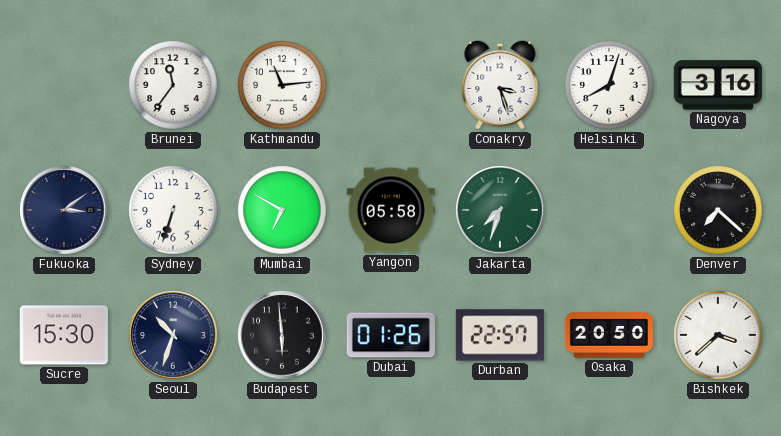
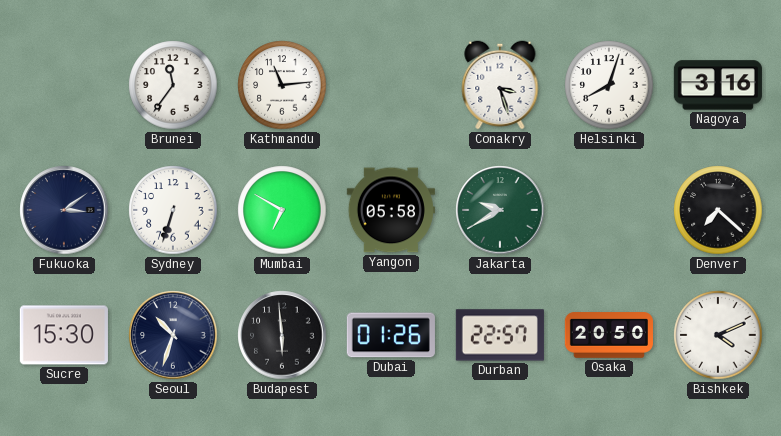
Jakarta: 7:33 -> 9:40 (500, 210)
Bishkek: 3:38 -> 4:11 (718, 335)
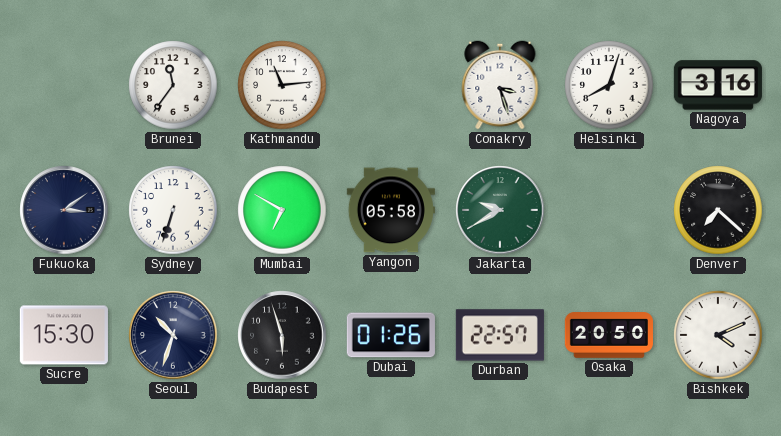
Budapest: 5:59 -> 5:57 (282, 335)
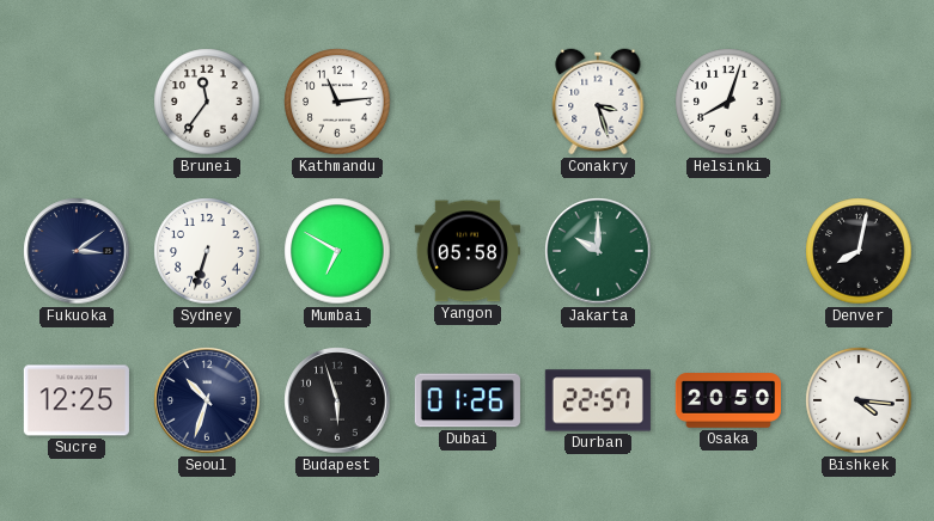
Nagoya: 3:16 -> none (718, 85)
Jakarta: 9:40 -> 10:00 (598, 251)
Denver: 7:22 -> 8:02 (859, 251)
Sucre: 15:30 -> 12:25 (77, 400)
Bishkek: 4:11 -> 4:16 (859, 400)
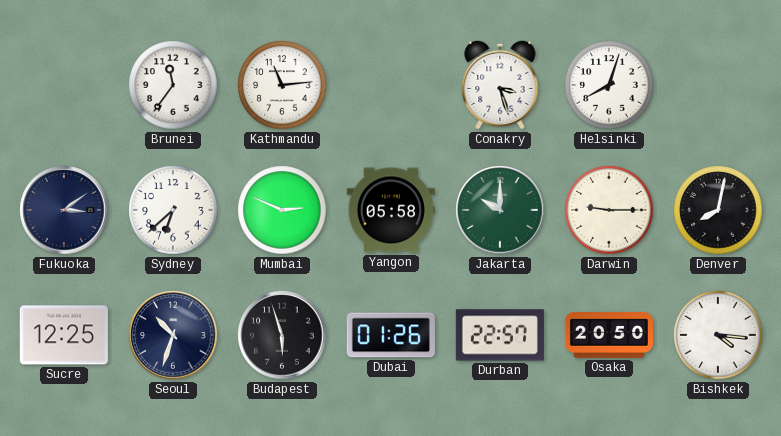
Sydney: 6:33 -> 6:38 (173, 210)
Mumbai: 6:50 -> 2:49 (282, 210)
Darwin: none -> 9:15 (609, 210)
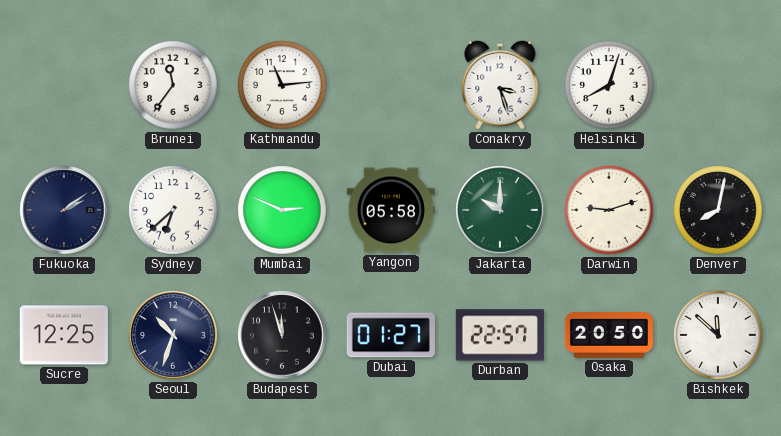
Fukuoka: 3:09 -> 2:09 (64, 210)
Darwin: 9:15 -> 9:12 (609, 210)
Budapest: 5:57 -> 11:57 (282, 335)
Dubai: 01:26 -> 01:27 (391, 335)
Bishkek: 4:16 -> 11:52 (718, 335)
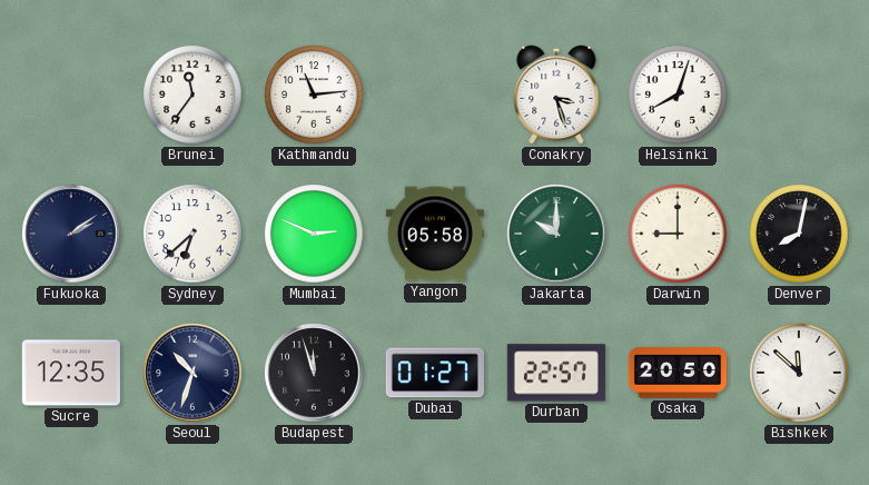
Darwin: 9:12 -> 9:00 (678, 234)
Sucre: 12:25 -> 12:35 (71, 373)
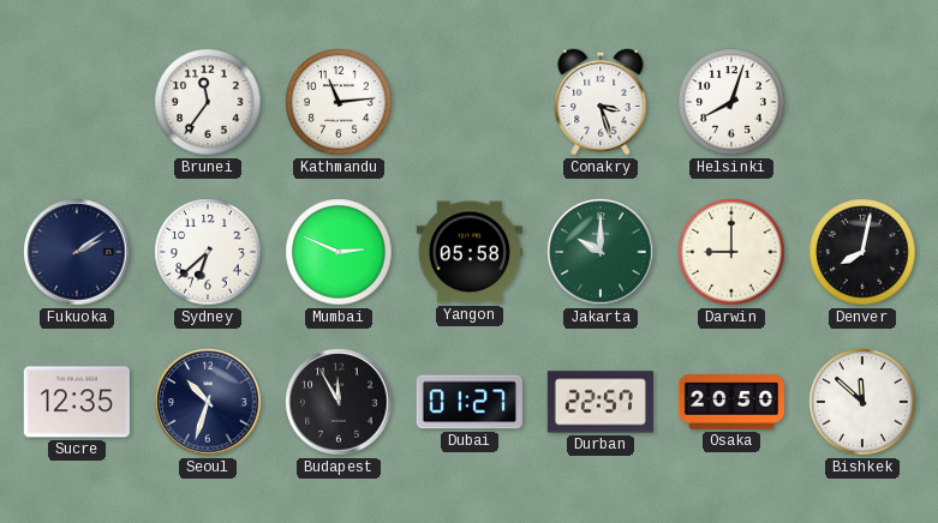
Budapest: 11:57 -> 11:55 (339, 402)
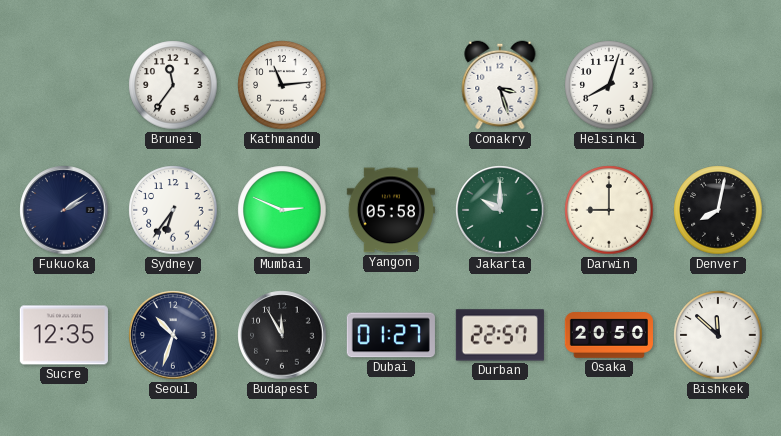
Sydney: 6:38 -> 6:36 (173, 210)
